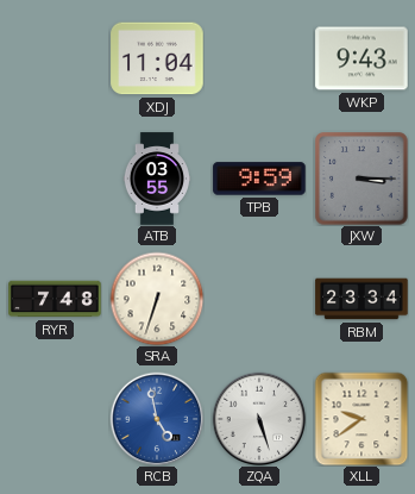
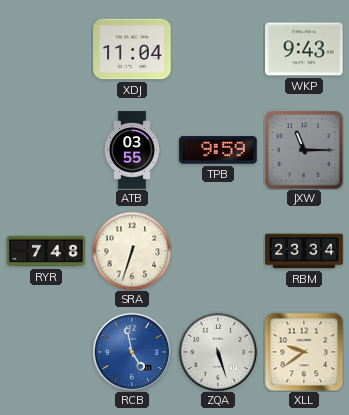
JXW: 3:15 -> 11:15 (304, 150)
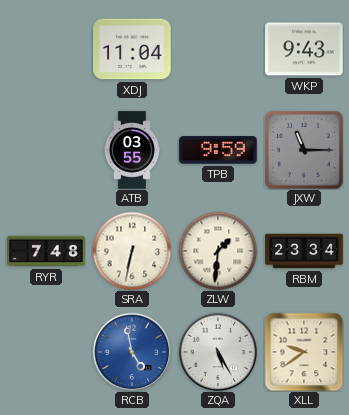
SRA: 6:33 -> 6:32 (132, 251)
ZLW: none -> 1:31 (218, 251)
ZQA: 5:27 -> 5:25 (218, 352)
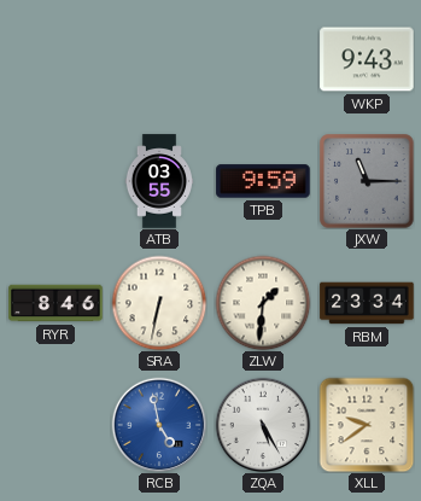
XDJ: 11:04 -> none (132, 49)
RYR: 7:48 -> 8:46 (55, 303)
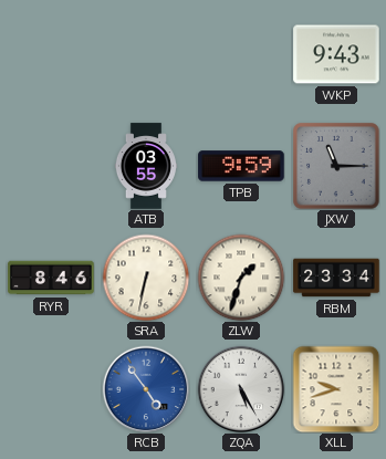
ZLW: 1:31 -> 1:33 (241, 278)
RCB: 4:58 -> 4:54 (146, 389)
XLL: 9:39 -> 9:42 (336, 389)
